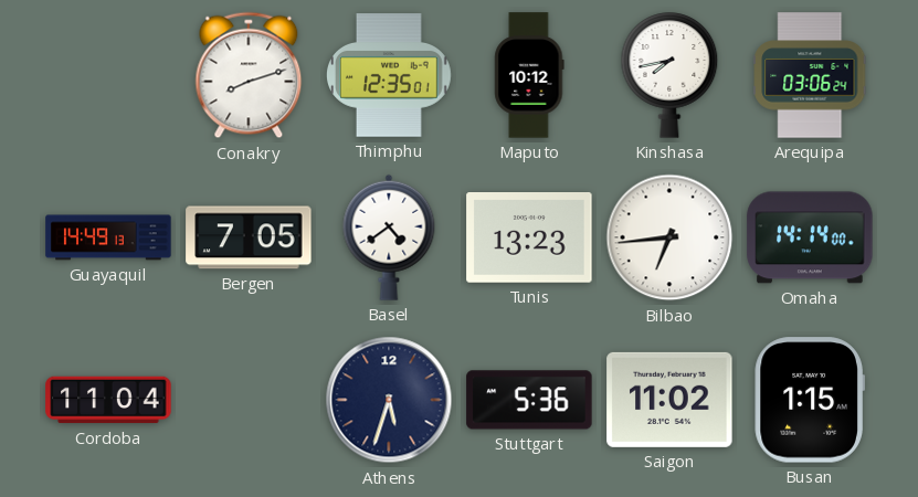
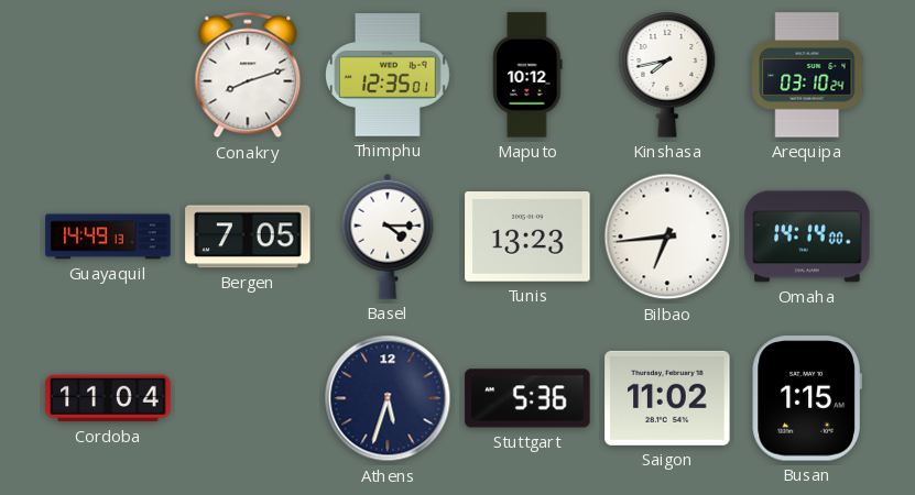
Arequipa: 03:06 -> 03:10 (807, 75)
Basel: 4:39 -> 4:15 (388, 237)
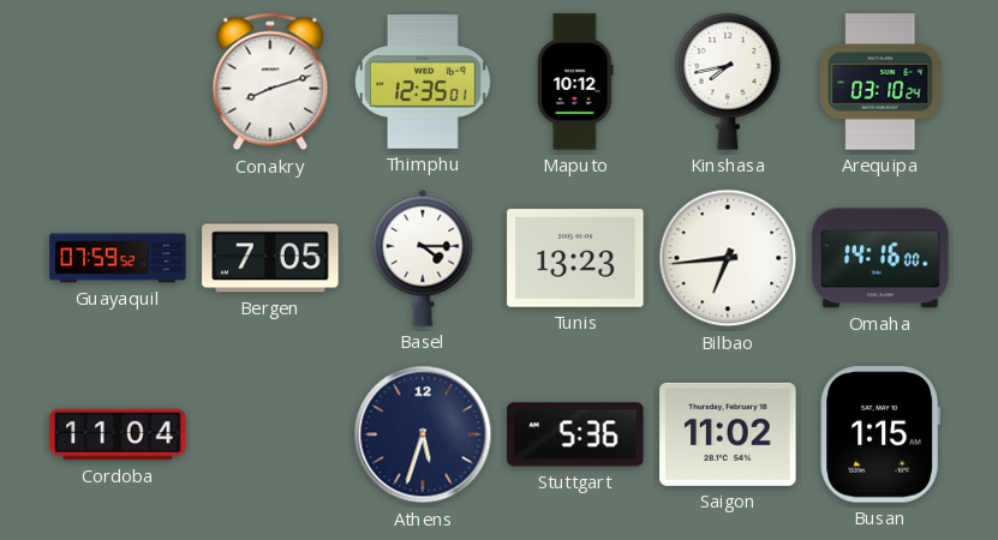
Guayaquil: 14:49 -> 07:59 (118, 258)
Omaha: 14:14 -> 14:16 (880, 258)
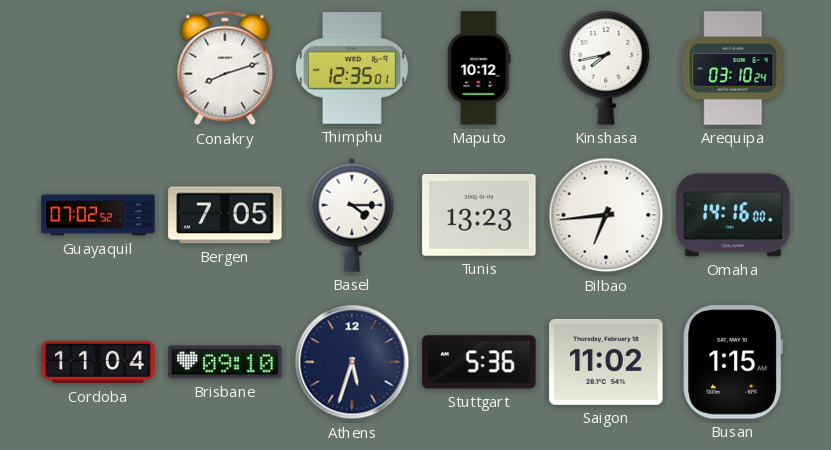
Guayaquil: 07:59 -> 07:02 (98, 215)
Brisbane: none -> 09:10 (225, 362)
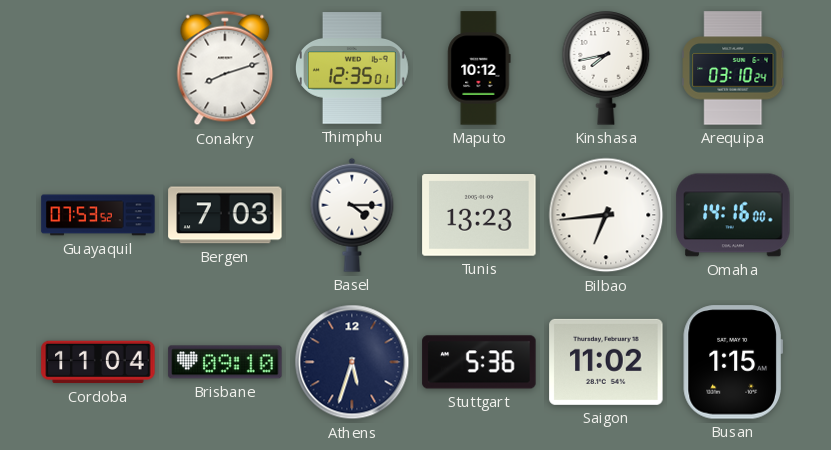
Guayaquil: 07:02 -> 07:53 (98, 215)
Bergen: 7:05 -> 7:03 (225, 215)
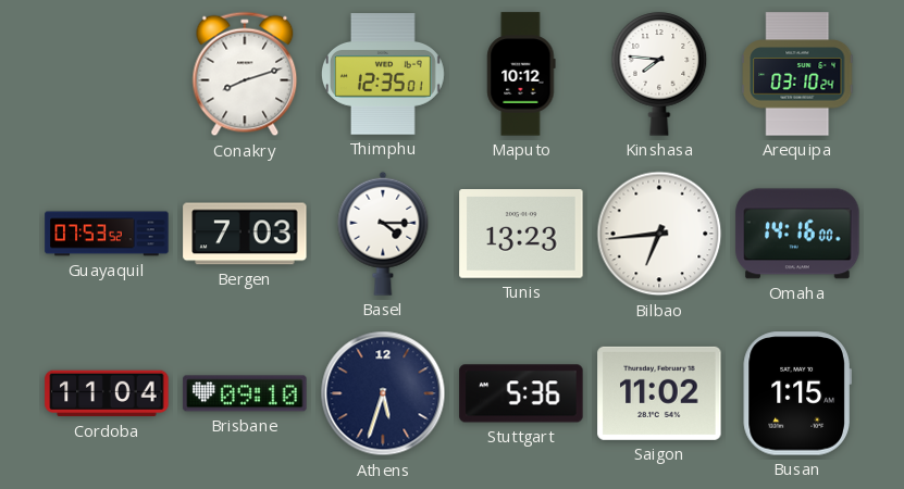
Kinshasa: 7:43 -> 7:46 (659, 74)
